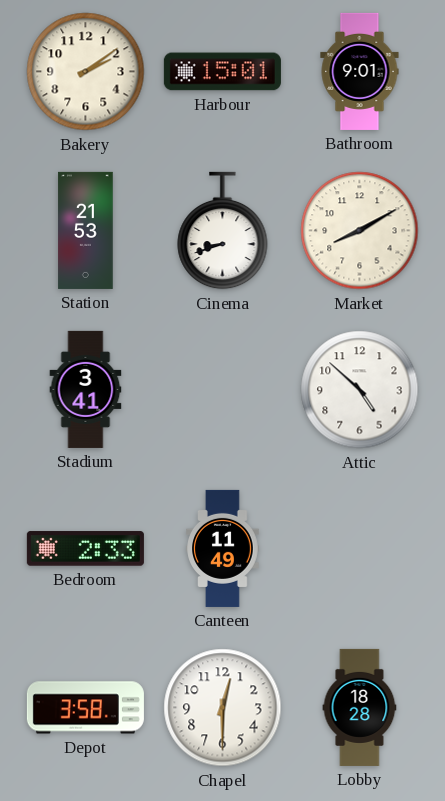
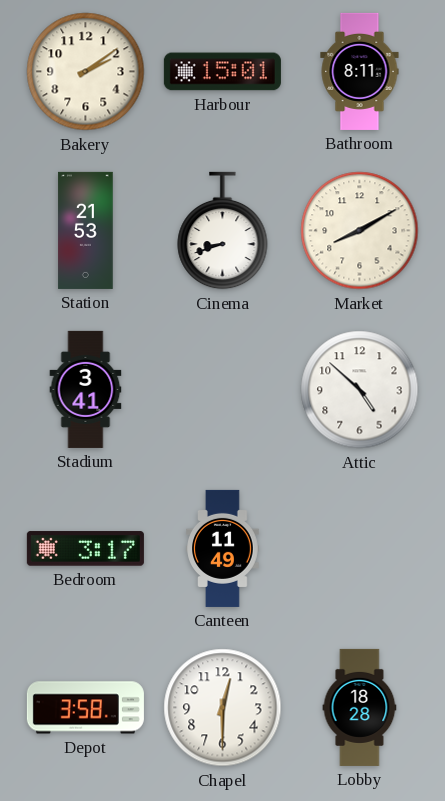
Bathroom: 9:01 -> 8:11 (360, 71)
Bedroom: 2:33 -> 3:17 (85, 549)
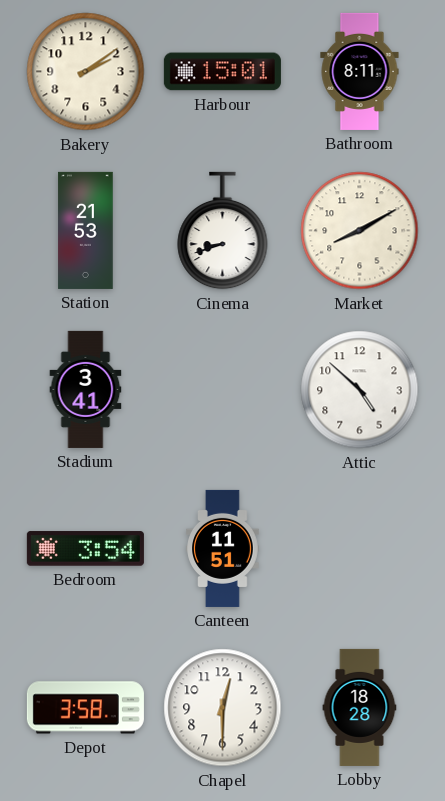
Bedroom: 3:17 -> 3:54 (85, 549)
Canteen: 11:49 -> 11:51 (223, 548)
